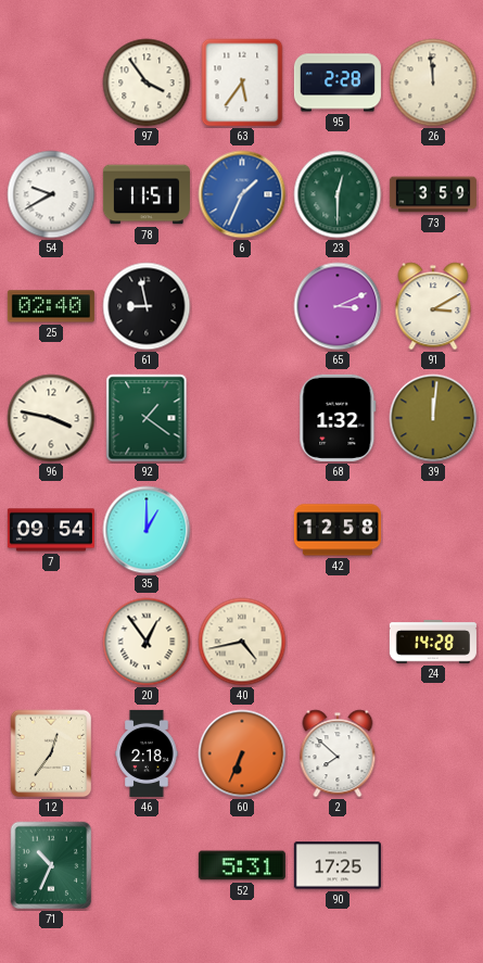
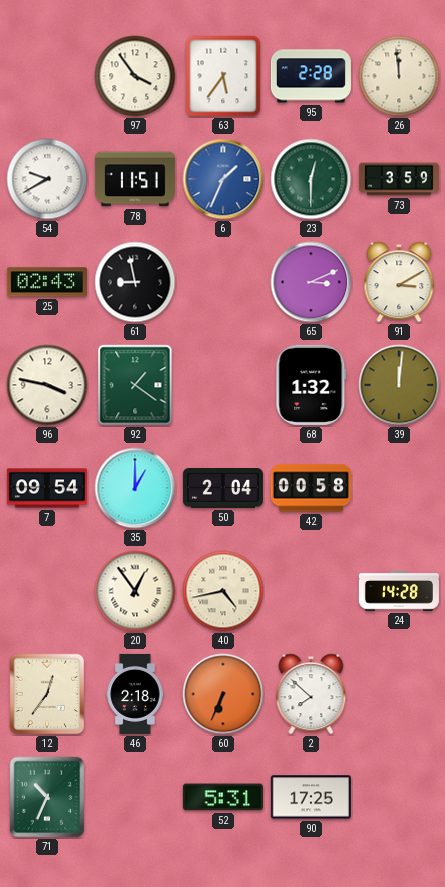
25: 02:40 -> 02:43 (47, 282)
50: none -> 2:04 (223, 489)
42: 12:58 -> 00:58 (311, 488)
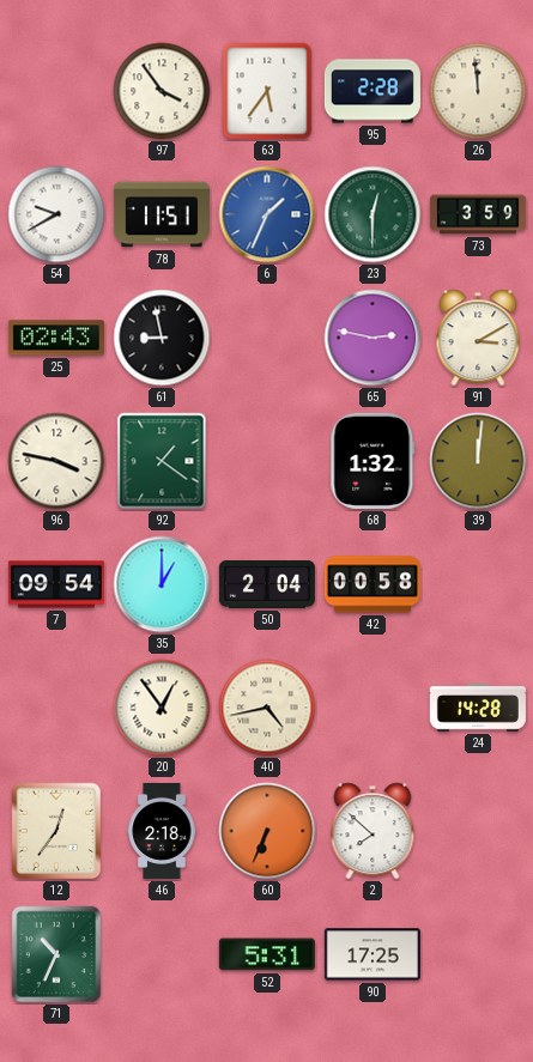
65: 3:11 -> 2:47 (373, 338)
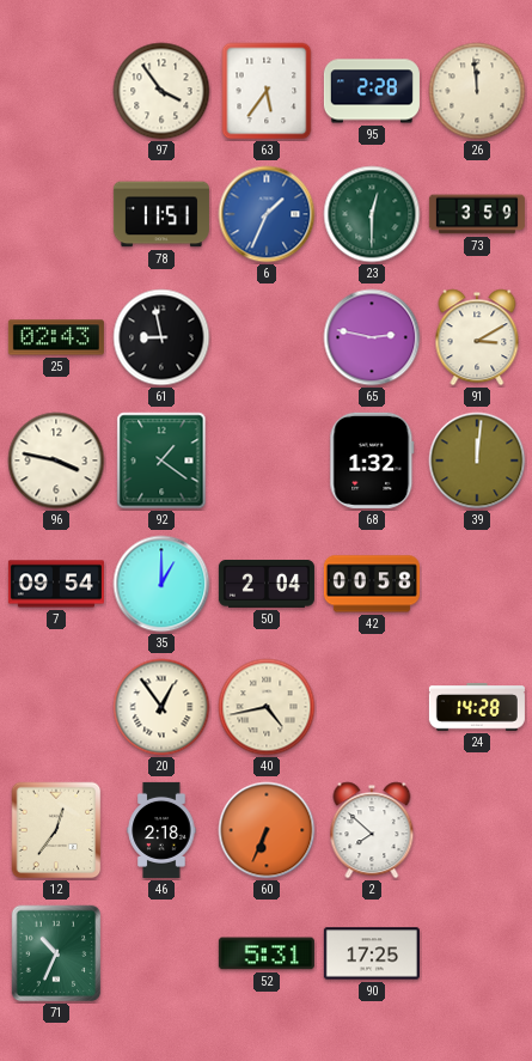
54: 9:40 -> none (56, 214)
